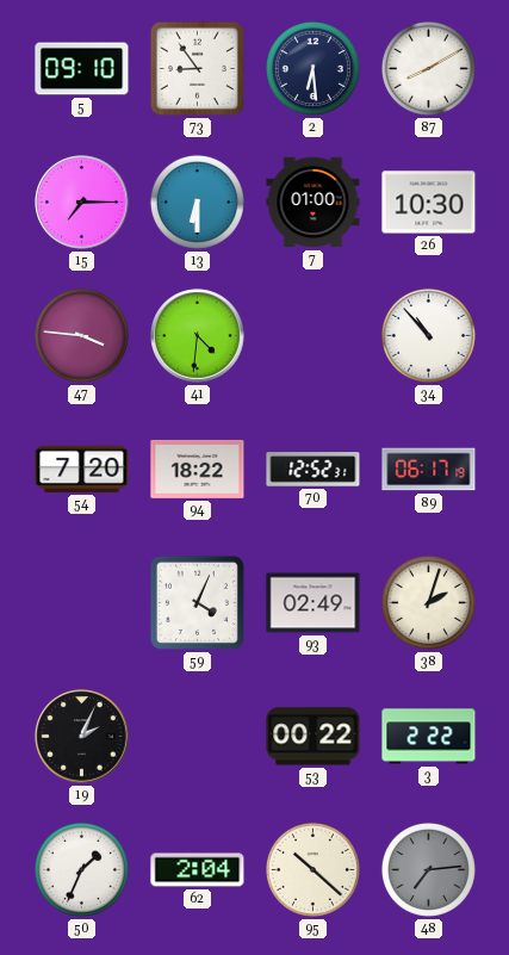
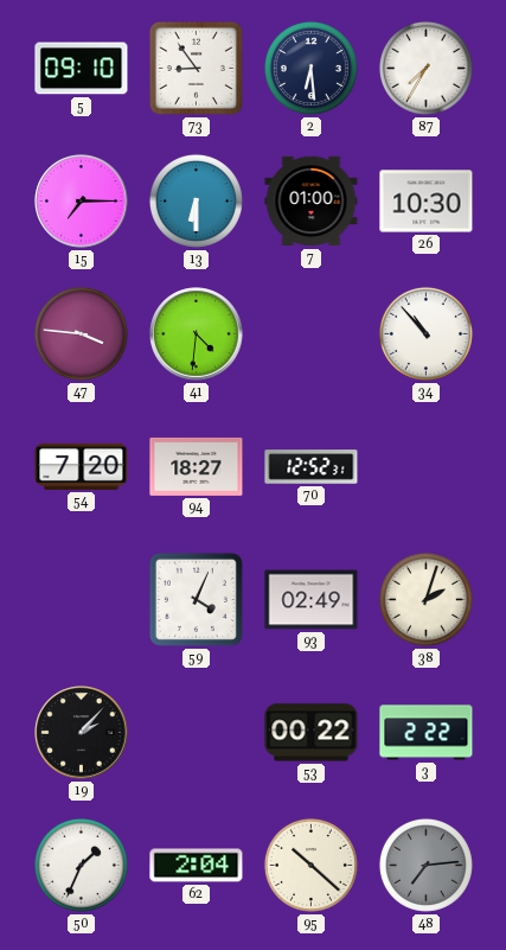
87: 8:10 -> 7:35 (425, 68)
94: 18:22 -> 18:27 (197, 466)
89: 06:17 -> none (429, 470)
19: 2:04 -> 2:07 (82, 733)
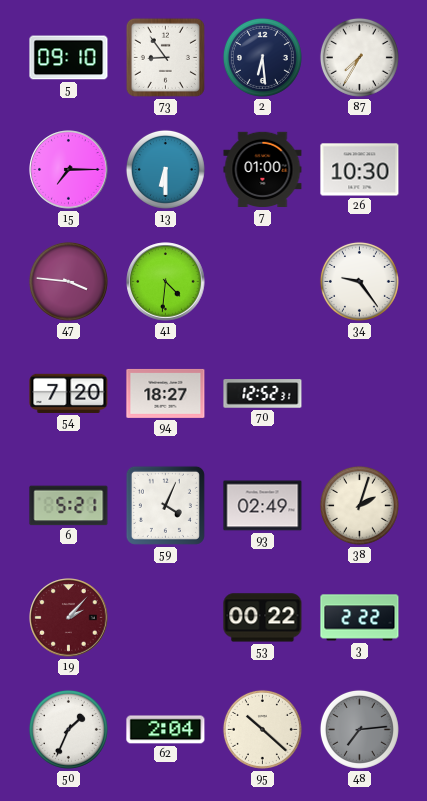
34: 10:53 -> 9:24 (359, 281)
6: none -> 5:21 (69, 506)
19 dial: black -> burgundy (69, 618)
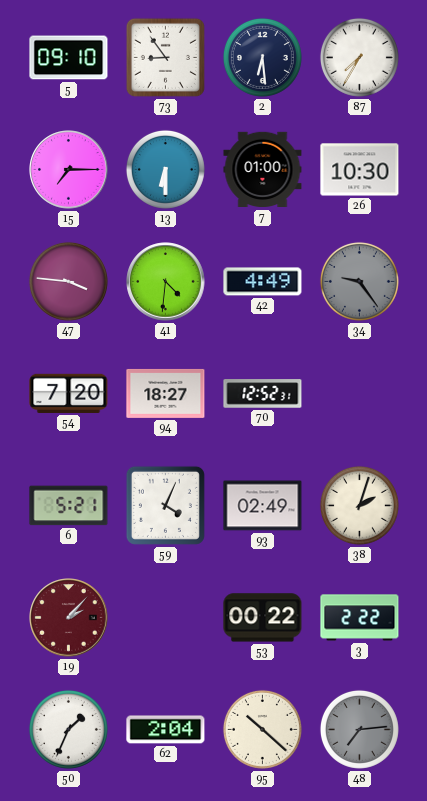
42: none -> 4:49 (263, 282)
34 dial: white -> grey (359, 281)
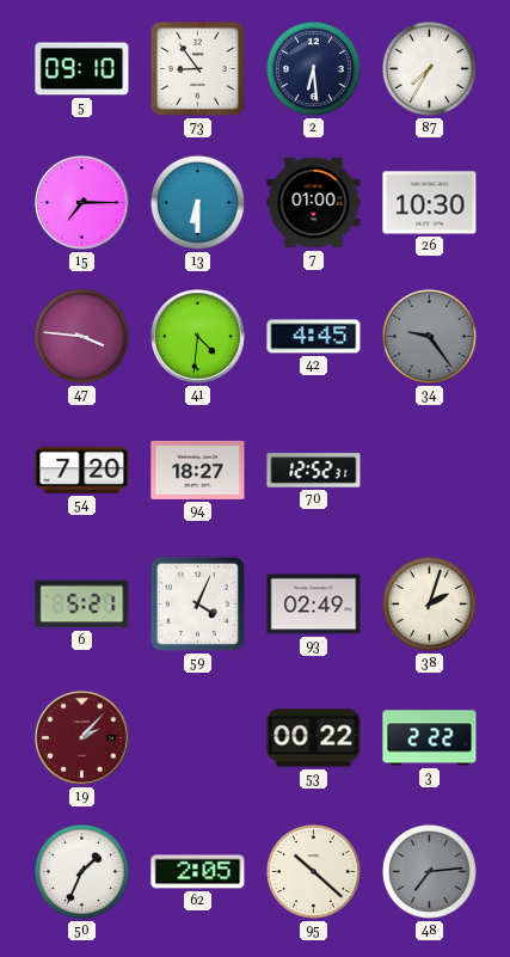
42: 4:49 -> 4:45 (314, 337)
62: 2:04 -> 2:05 (198, 872)
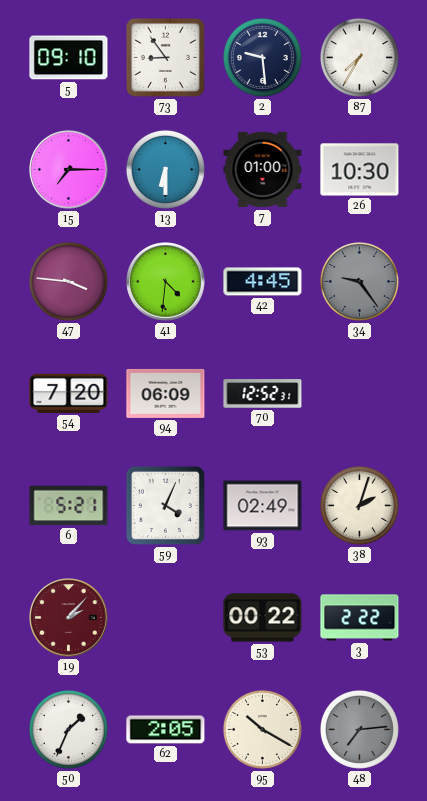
2: 6:29 -> 9:29 (262, 57)
94: 18:27 -> 06:09 (166, 393)
95: 10:22 -> 10:20 (262, 729)
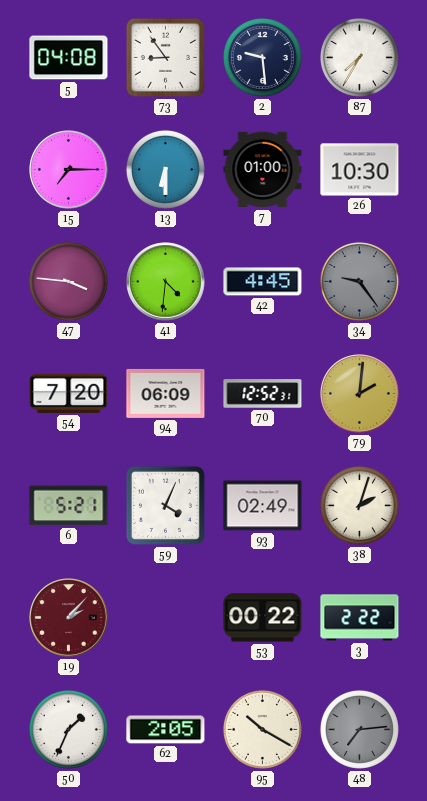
5: 09:10 -> 04:08 (69, 58)
79: none -> 2:01 (360, 394)
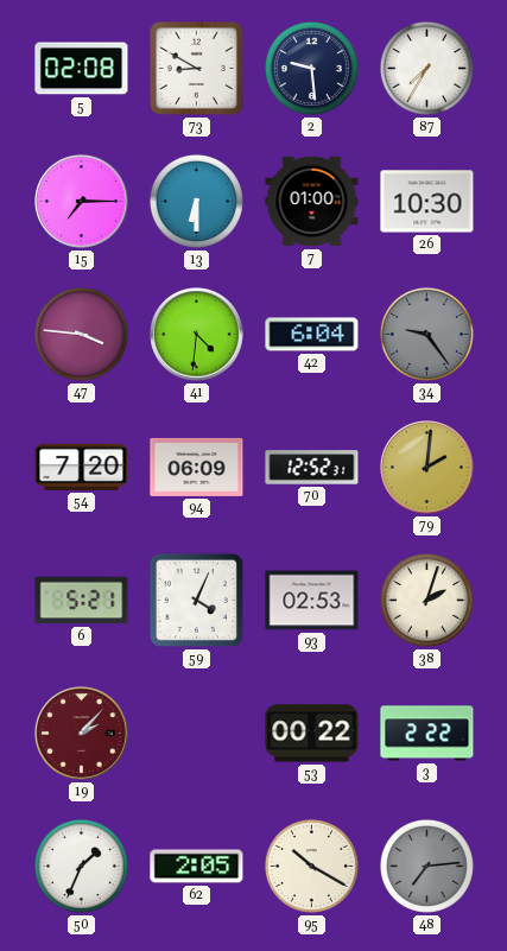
5: 04:08 -> 02:08 (82, 69)
73: 8:54 -> 8:50 (196, 68)
42: 4:45 -> 6:04 (312, 335)
93: 02:49 -> 02:53 (312, 601)
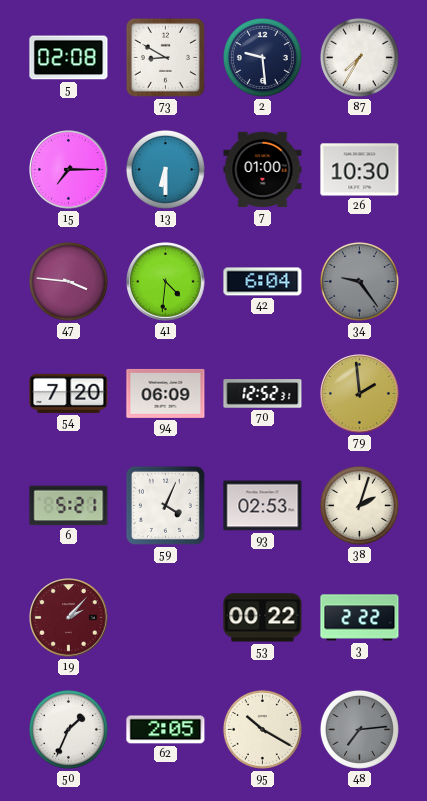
79: 2:01 -> 1:59 (360, 394)
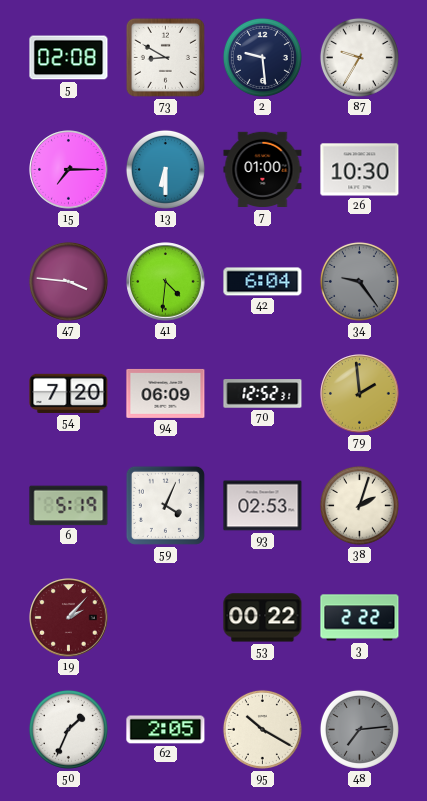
87: 7:35 -> 9:35 (359, 57)
6: 5:21 -> 5:19 (69, 506)
